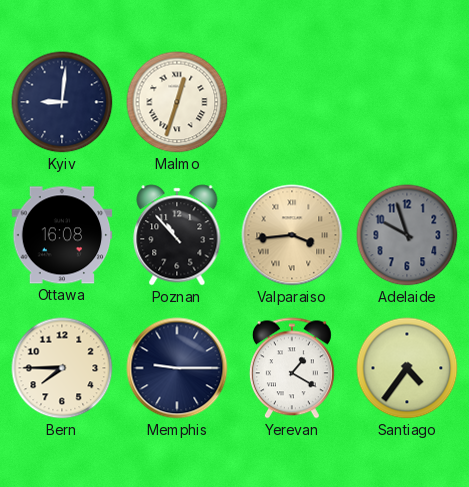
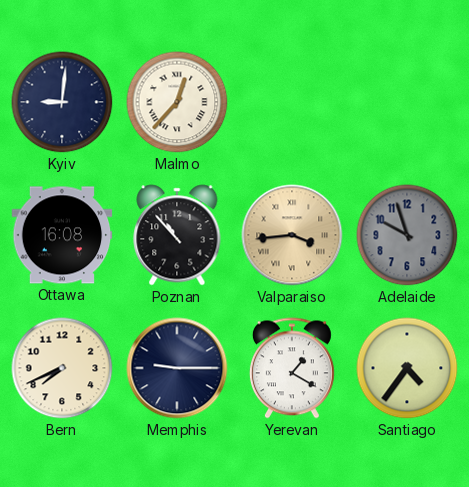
Malmo: 12:33 -> 12:37 (177, 102)
Bern: 7:45 -> 7:41 (62, 368)
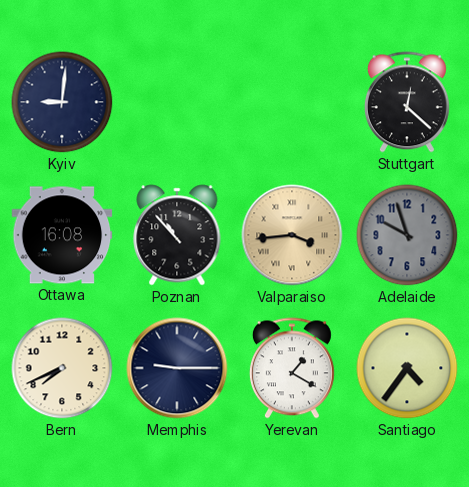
Malmo: 12:37 -> none (177, 102)
Stuttgart: none -> 12:22 (407, 102)
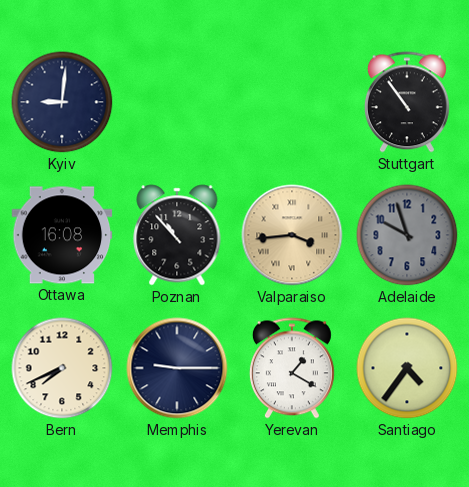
Stuttgart: 12:22 -> 10:54 (407, 102)
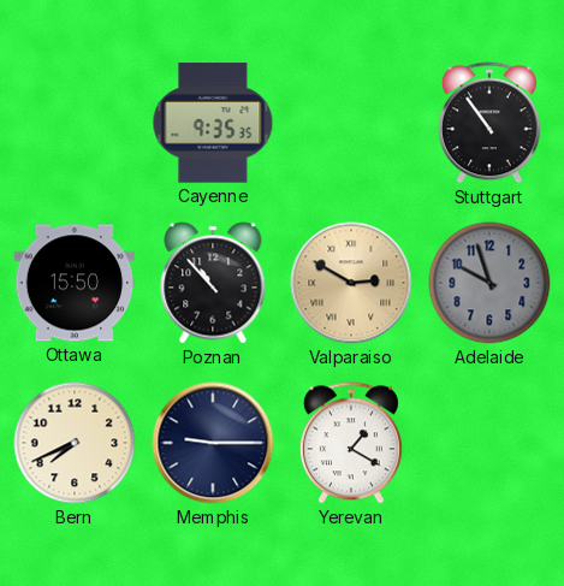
Kyiv: 9:01 -> none (62, 102)
Cayenne: none -> 9:35 (213, 123)
Ottawa: 16:08 -> 15:50 (75, 283)
Valparaiso: 3:44 -> 2:50 (351, 283)
Santiago: 4:36 -> none (407, 368)
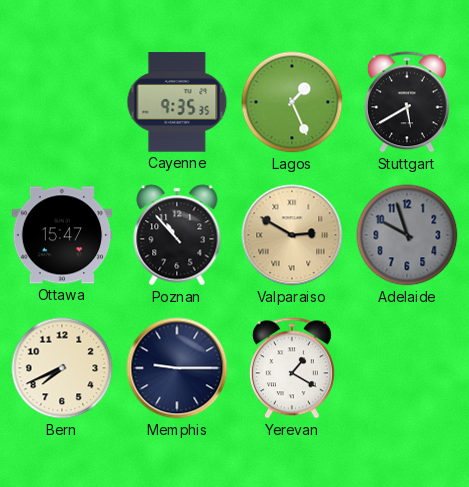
Lagos: none -> 1:26 (292, 102)
Stuttgart: 10:54 -> 5:40 (407, 102)
Ottawa: 15:50 -> 15:47 (62, 235)
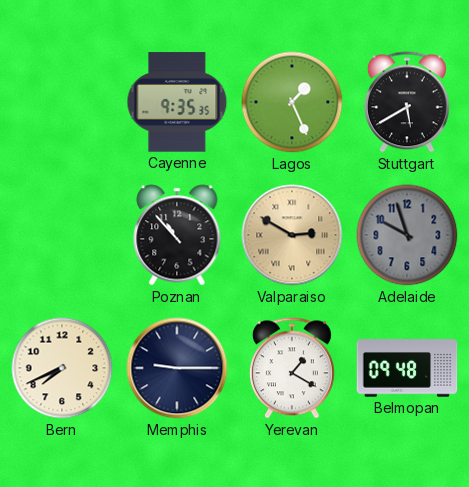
Ottawa: 15:47 -> none (62, 235)
Belmopan: none -> 09:48 (407, 368)
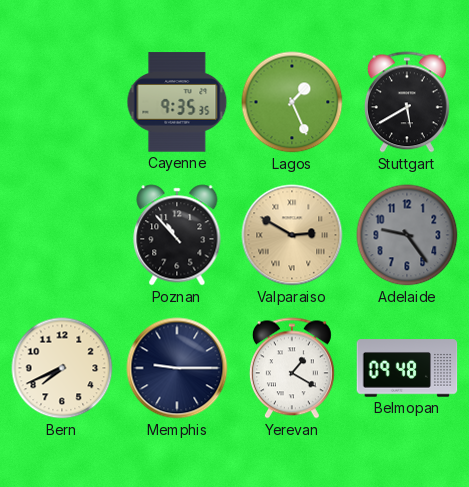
Adelaide: 9:57 -> 9:24 (407, 235)
